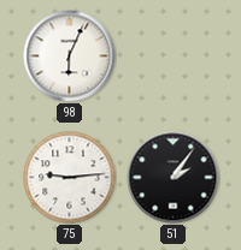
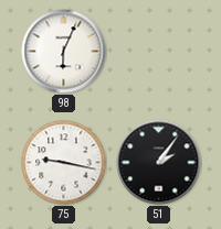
75: 9:14 -> 9:17 (64, 163)
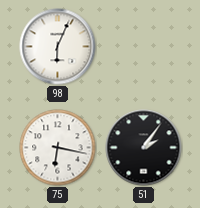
75: 9:17 -> 6:17 (58, 148)
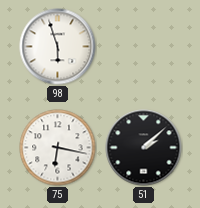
98: 6:04 -> 5:57 (58, 47)
51: 2:06 -> 2:08 (144, 148)
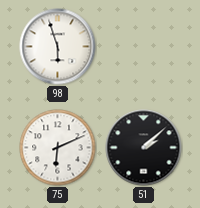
75: 6:17 -> 6:11 (58, 148)
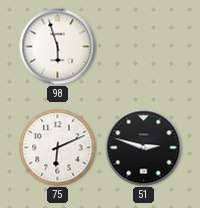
51: 2:08 -> 2:48 (144, 148)
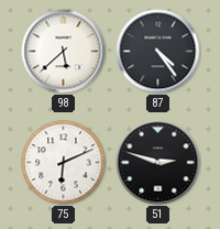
98: 5:57 -> 5:38 (64, 52)
87: none -> 4:24 (158, 52)
